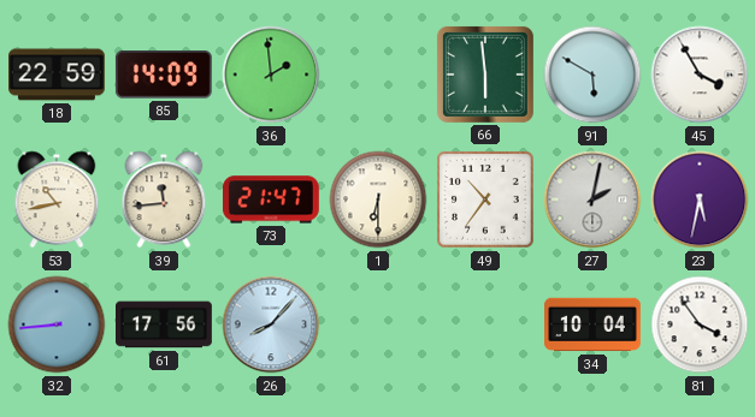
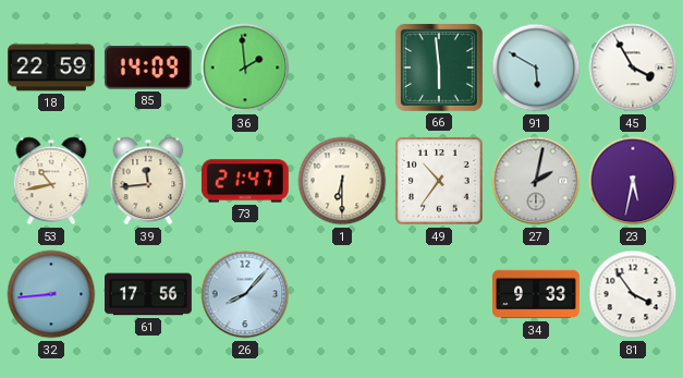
34: 10:04 -> 9:33 (537, 294)
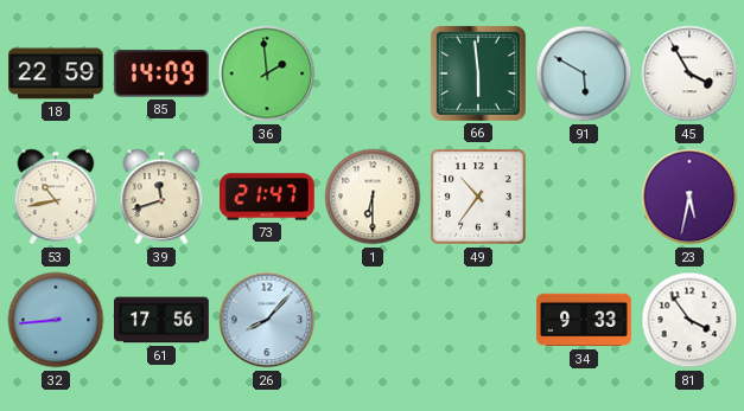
39: 11:44 -> 11:42 (161, 197)
27: 2:02 -> none (536, 181)
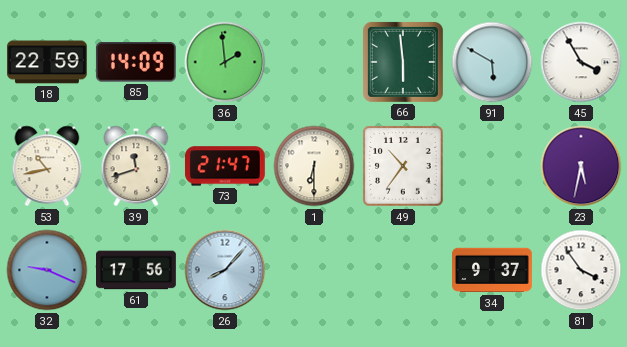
32: 8:44 -> 9:19 (47, 270)
34: 9:33 -> 9:37 (493, 270)
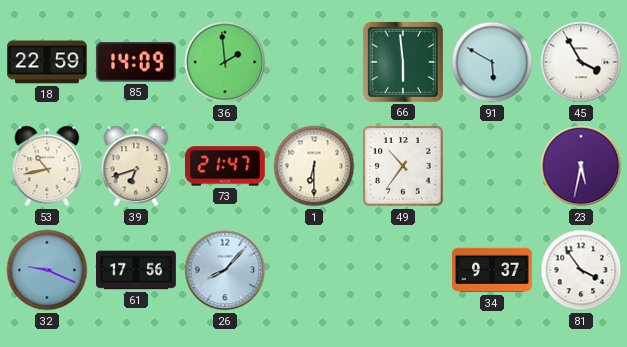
39: 11:42 -> 6:42 (136, 166)
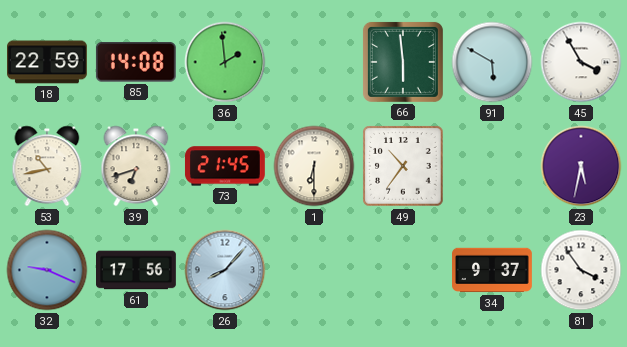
85: 14:09 -> 14:08 (136, 62)
73: 21:47 -> 21:45 (225, 166)
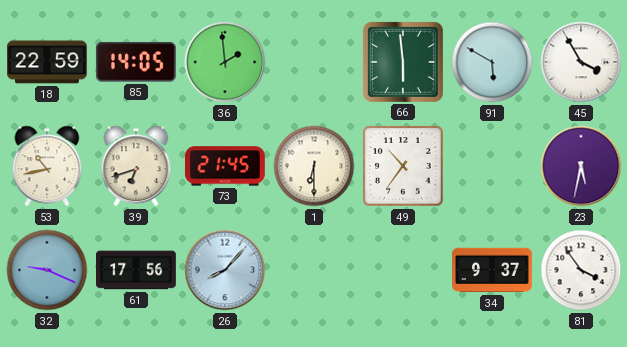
85: 14:08 -> 14:05 (136, 62)
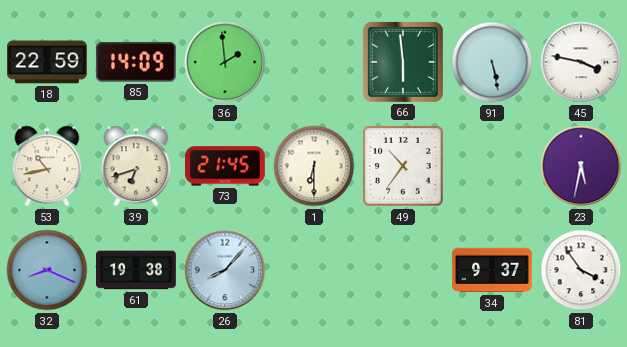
85: 14:05 -> 14:09 (136, 62)
91: 5:50 -> 5:28 (492, 62)
45: 3:55 -> 3:47 (581, 62)
32: 9:19 -> 8:19 (47, 270)
61: 17:56 -> 19:38 (137, 270)
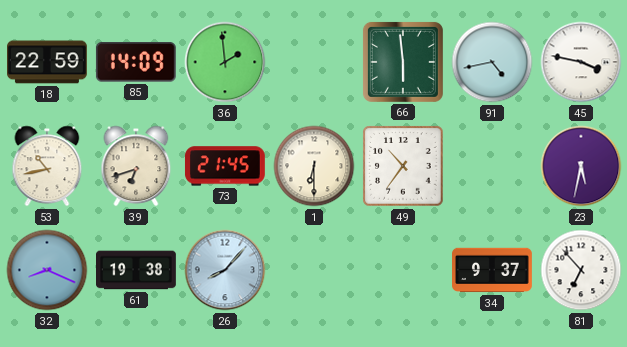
91: 5:28 -> 4:43 (492, 62)
81: 3:54 -> 6:53 (581, 270)
